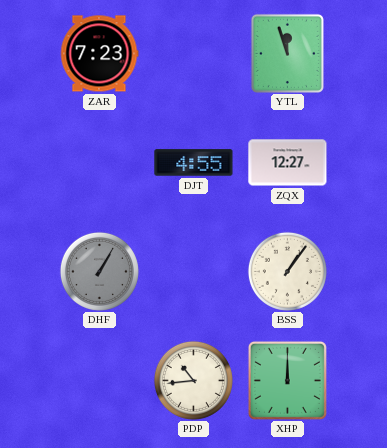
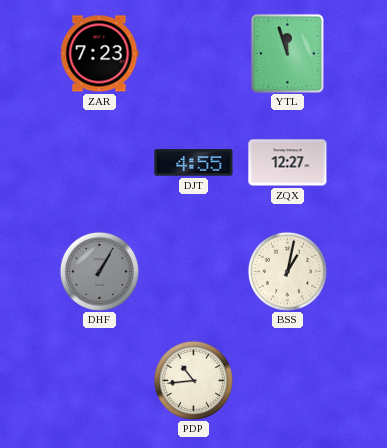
BSS: 1:06 -> 1:02 (287, 271)
XHP: 12:00 -> none (287, 380)
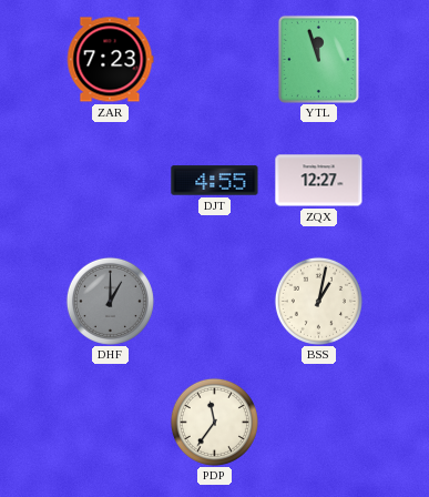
DHF: 1:05 -> 1:00 (110, 301)
PDP: 10:44 -> 11:36 (214, 422)
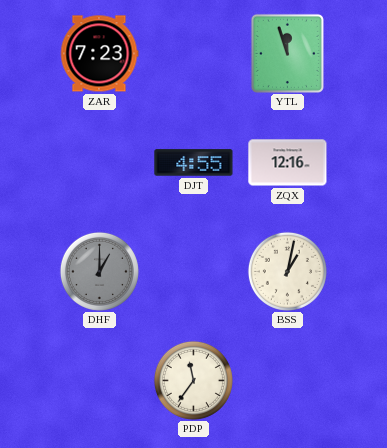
ZQX: 12:27 -> 12:16 (288, 163)
